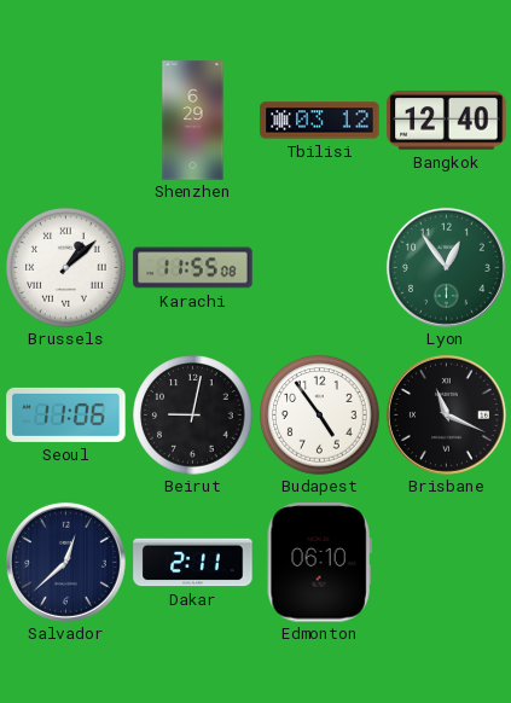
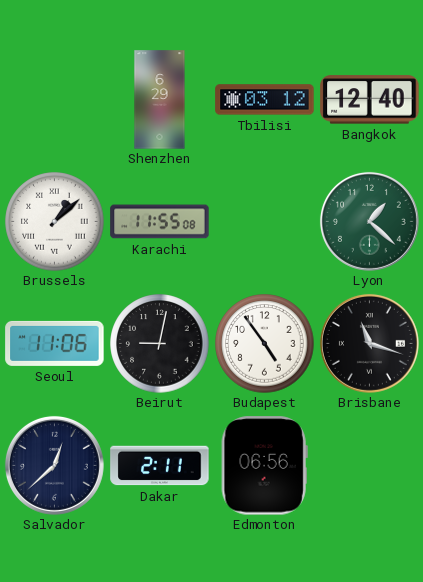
Lyon: 12:54 -> 1:22 (369, 221)
Brisbane: 11:19 -> 11:18 (369, 343)
Edmonton: 06:10 -> 06:56 (264, 466)
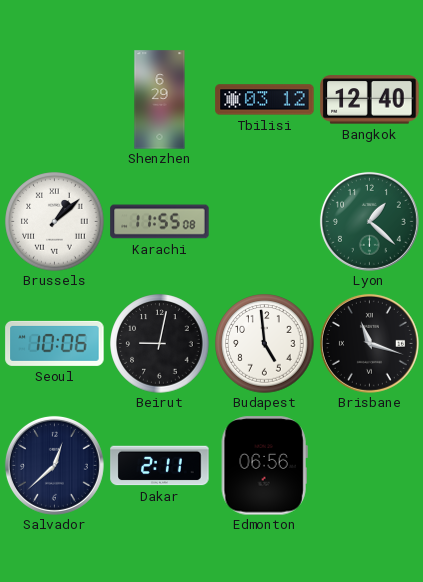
Seoul: 11:06 -> 10:06 (55, 343)
Budapest: 4:54 -> 4:59 (265, 344)
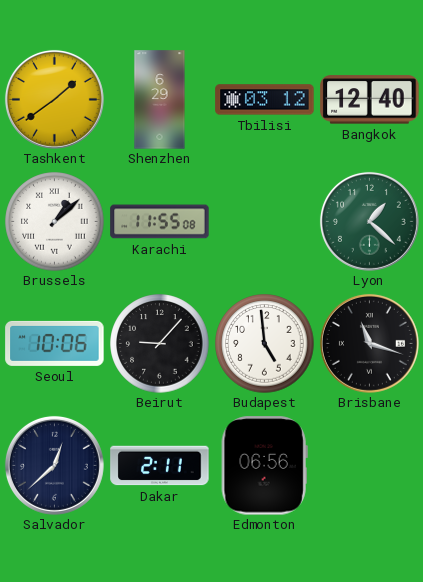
Tashkent: none -> 1:39 (54, 99)
Beirut: 9:02 -> 9:07 (160, 344)
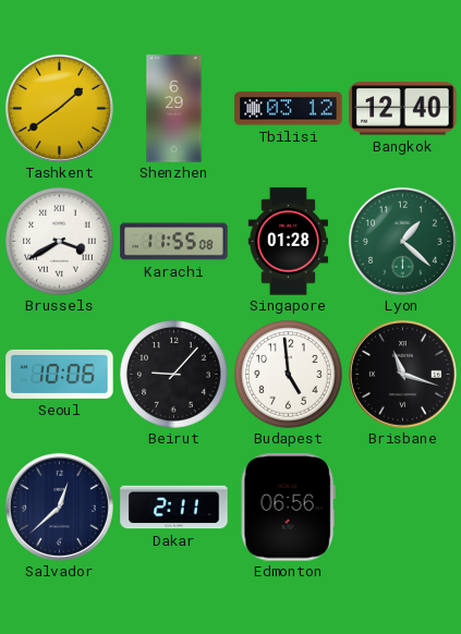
Brussels: 1:08 -> 3:40 (60, 242)
Singapore: none -> 01:28 (288, 242)
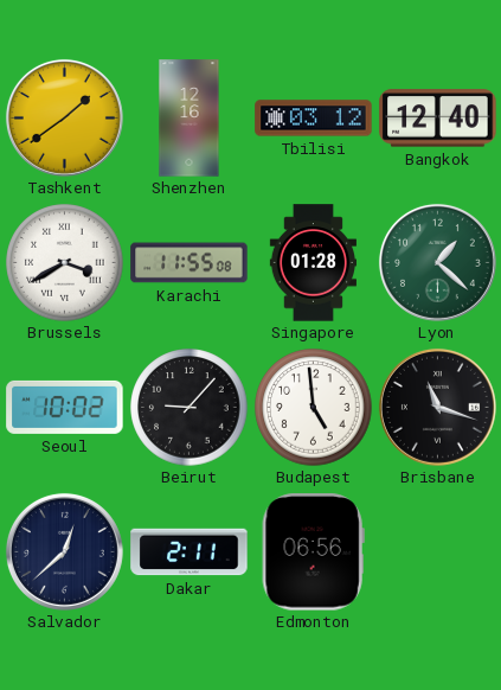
Shenzhen: 6:29 -> 12:16 (190, 119)
Seoul: 10:06 -> 10:02 (65, 407)
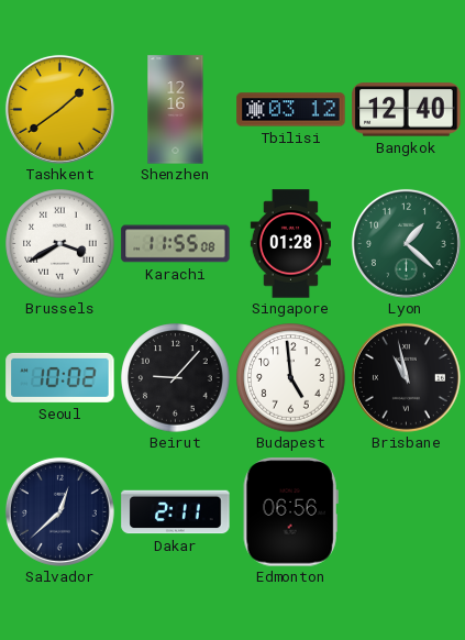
Brisbane: 11:18 -> 10:58 (406, 377)
